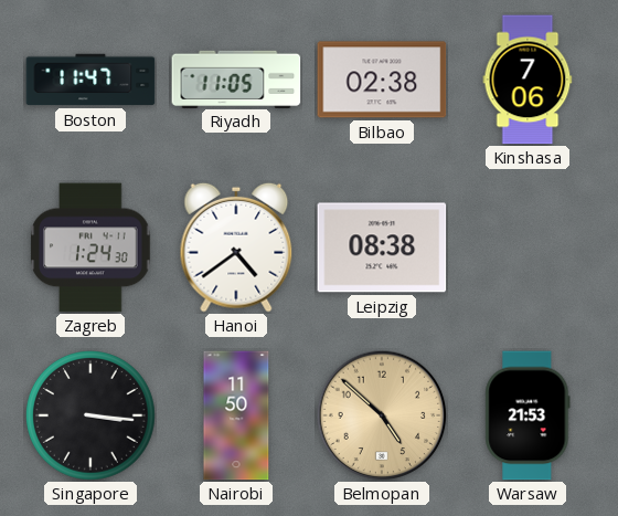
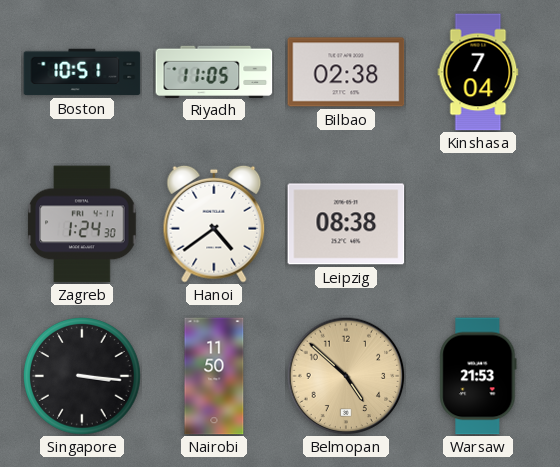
Boston: 11:47 -> 10:51 (82, 72)
Kinshasa: 7:06 -> 7:04 (478, 72)
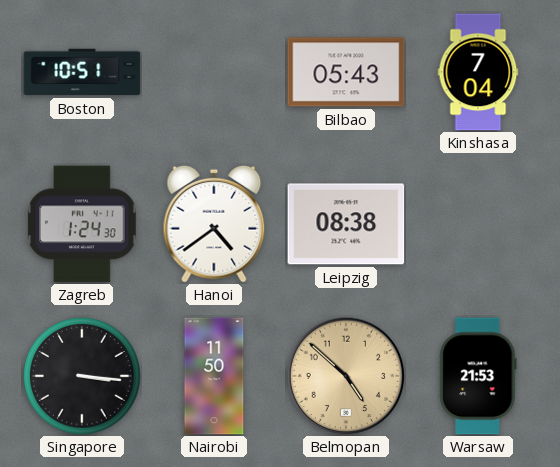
Riyadh: 11:05 -> none (214, 71)
Bilbao: 02:38 -> 05:43 (346, 72)
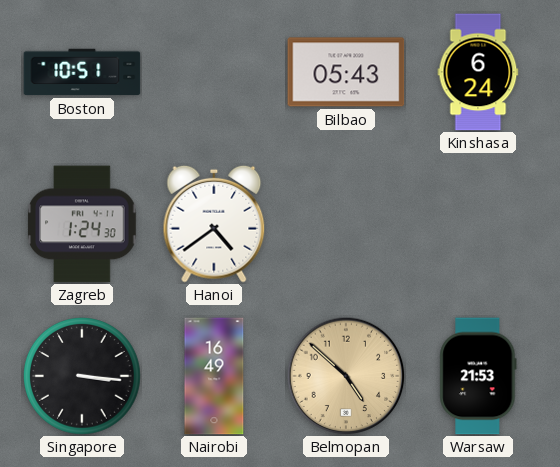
Kinshasa: 7:04 -> 6:24 (478, 72)
Leipzig: 08:38 -> none (346, 224)
Nairobi: 11:50 -> 16:49 (214, 376)
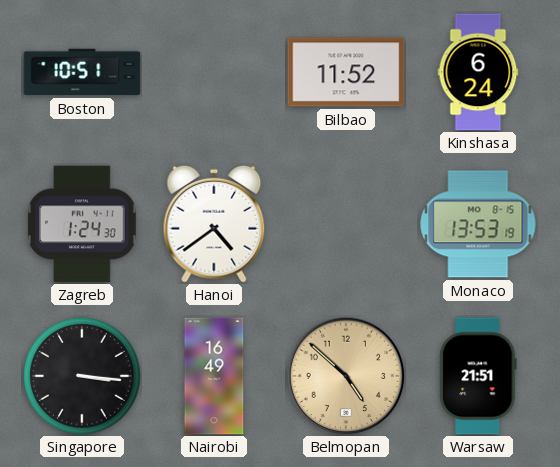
Bilbao: 05:43 -> 11:52 (346, 72)
Monaco: none -> 13:53 (478, 224)
Warsaw: 21:53 -> 21:51 (478, 376)
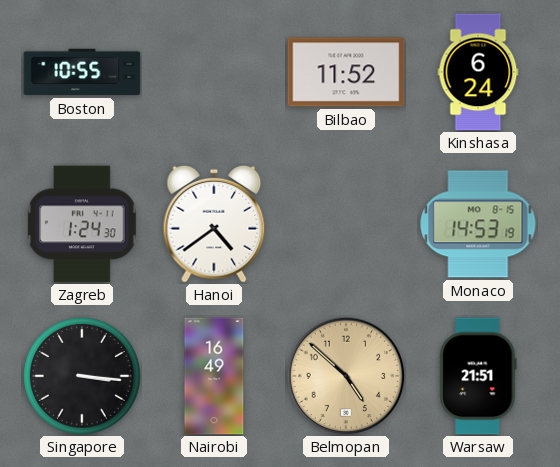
Boston: 10:51 -> 10:55 (82, 72)
Monaco: 13:53 -> 14:53 (478, 224)
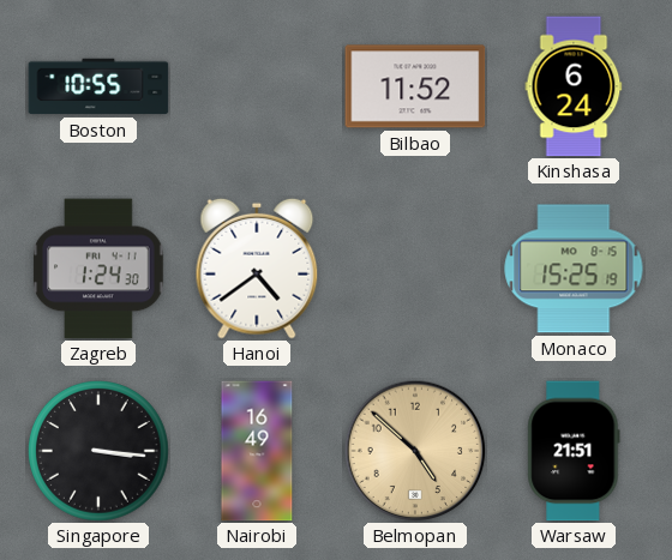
Monaco: 14:53 -> 15:25 (574, 269)
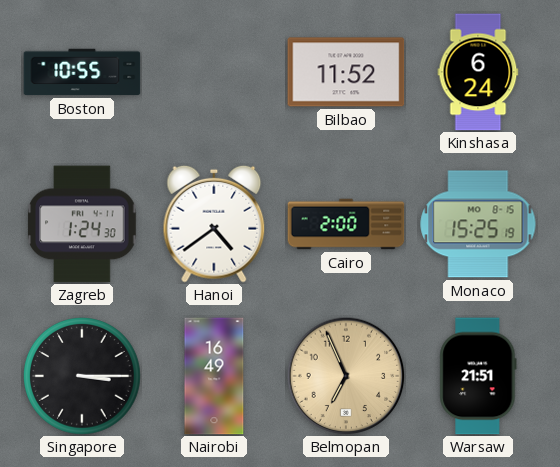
Cairo: none -> 2:00 (346, 224)
Singapore: 3:16 -> 3:15 (83, 377)
Belmopan: 4:52 -> 6:56 (346, 376)
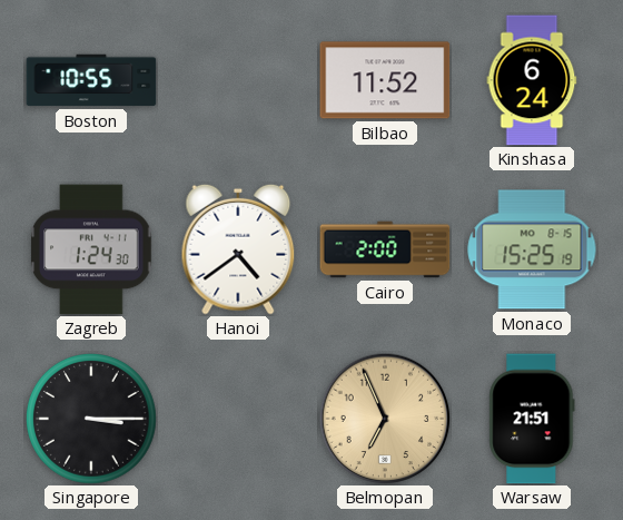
Nairobi: 16:49 -> none (214, 376)
